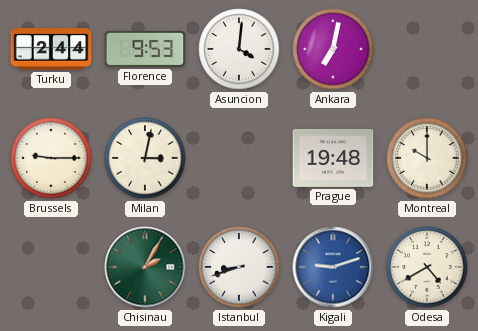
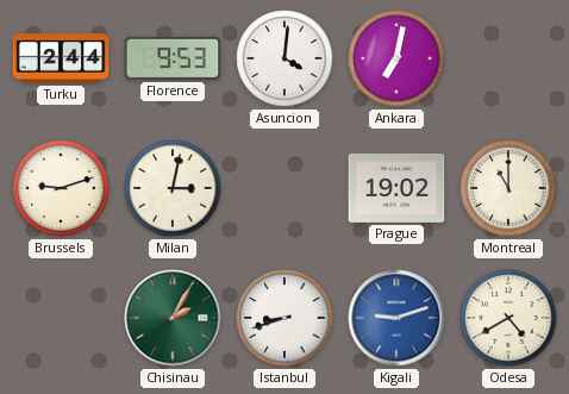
Brussels: 9:15 -> 9:12 (61, 188)
Prague: 19:48 -> 19:02 (396, 188)
Montreal: 10:00 -> 11:00 (508, 188)
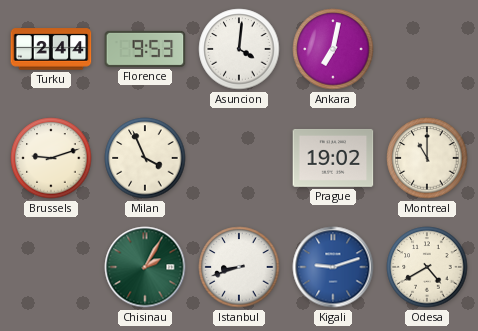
Milan: 3:02 -> 3:56 (145, 158)
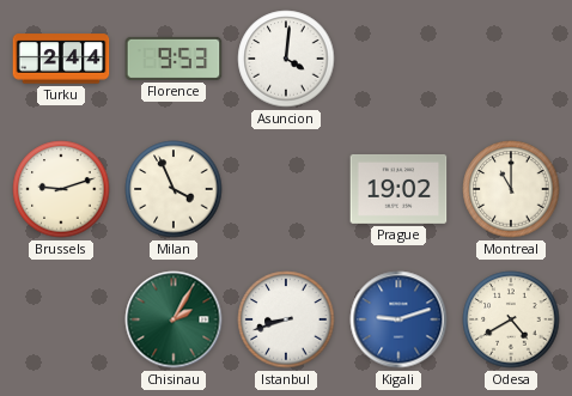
Ankara: 7:02 -> none (333, 49)
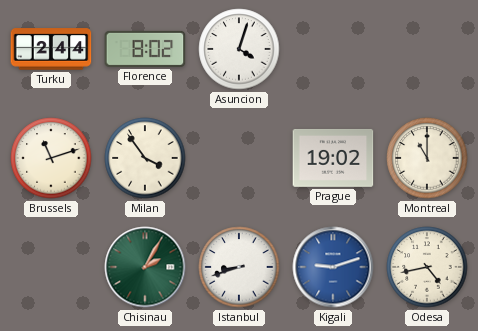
Florence: 9:53 -> 8:02 (145, 49)
Asuncion: 4:01 -> 4:03 (239, 49)
Brussels: 9:12 -> 11:12 (51, 158)
Milan: 3:56 -> 3:54 (145, 158)
Odesa: 4:40 -> 4:43 (427, 267)
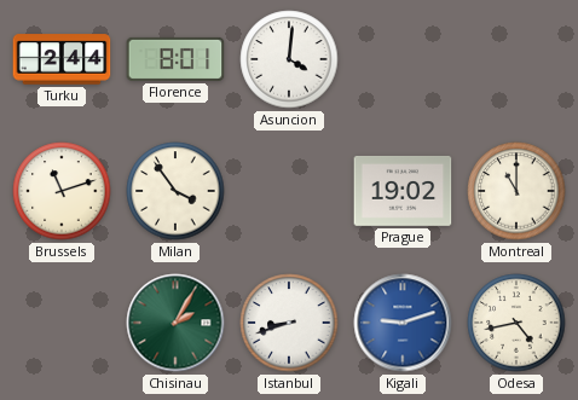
Florence: 8:02 -> 8:01 (175, 59)
Asuncion: 4:03 -> 4:01 (289, 59)
